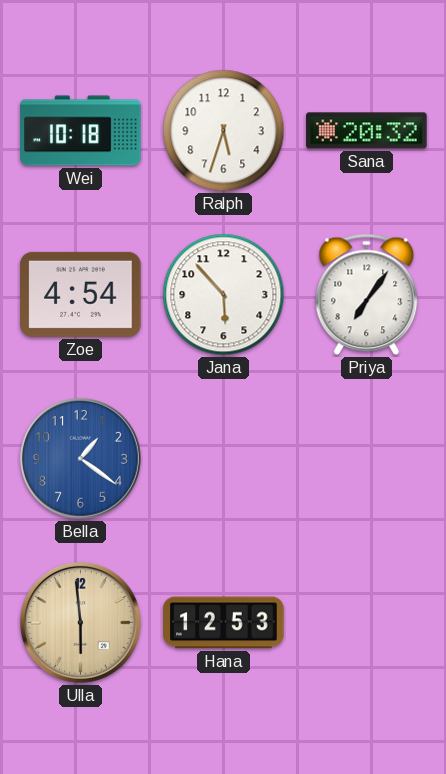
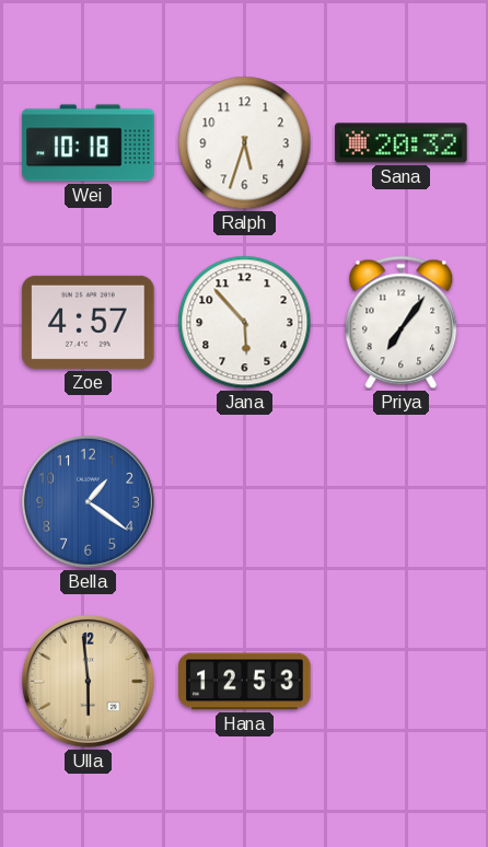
Zoe: 4:54 -> 4:57 (89, 322)
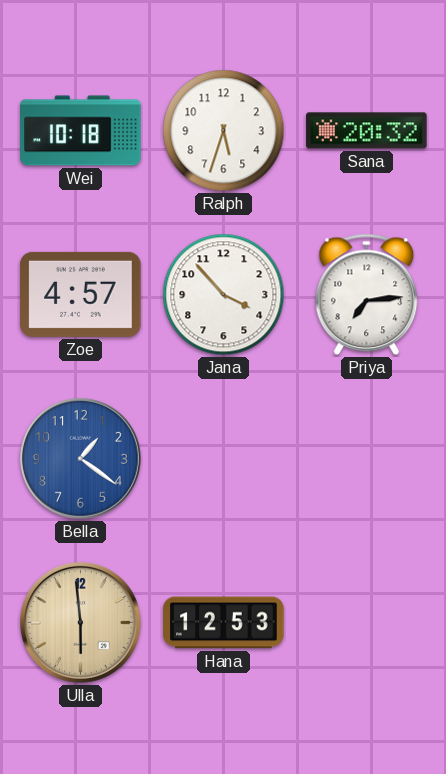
Jana: 5:53 -> 3:53 (224, 295)
Priya: 7:06 -> 7:14 (367, 295)
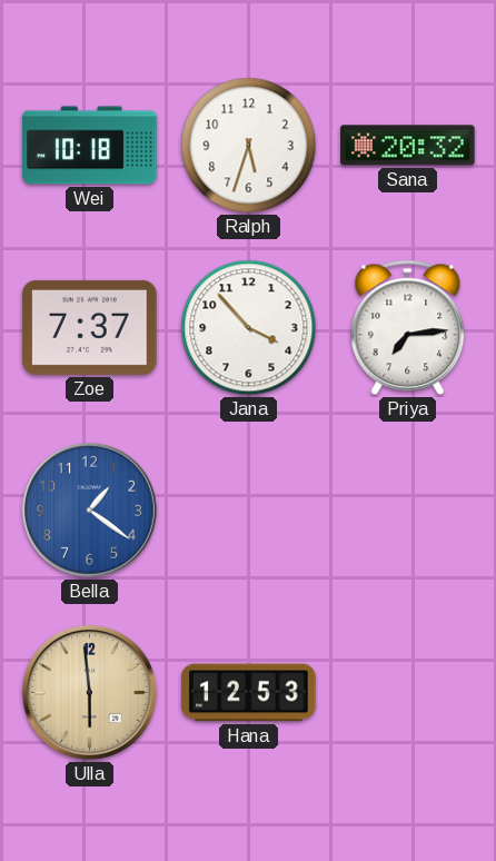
Zoe: 4:57 -> 7:37 (90, 327)
